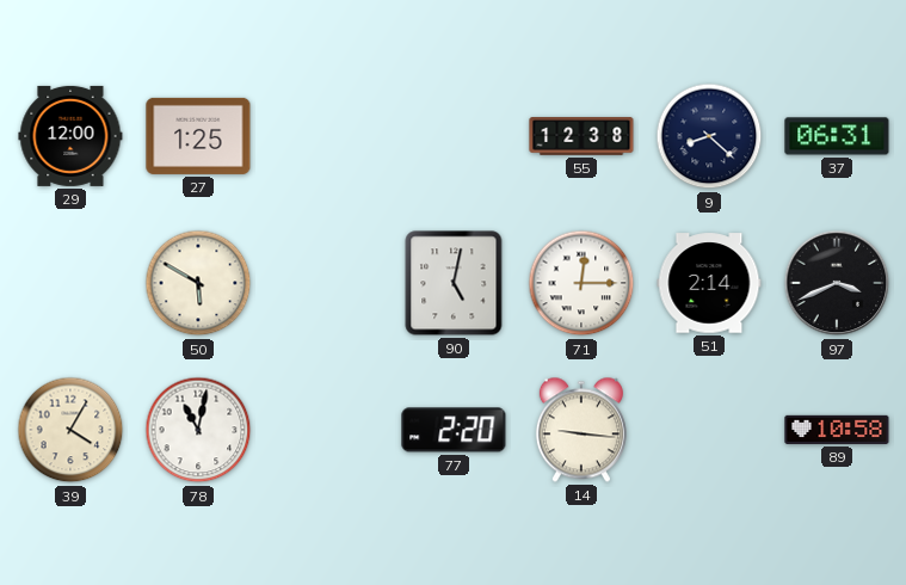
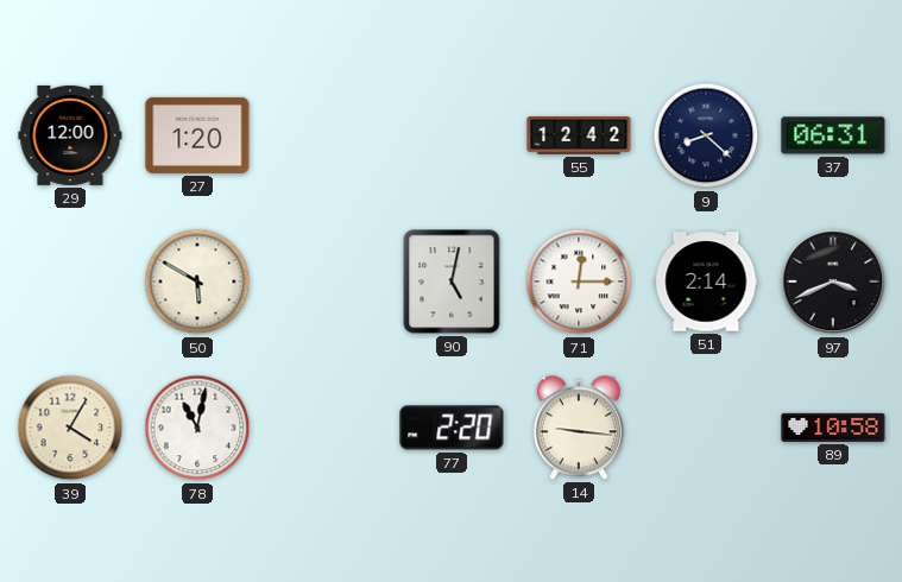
27: 1:25 -> 1:20 (197, 135)
55: 12:38 -> 12:42 (579, 135)
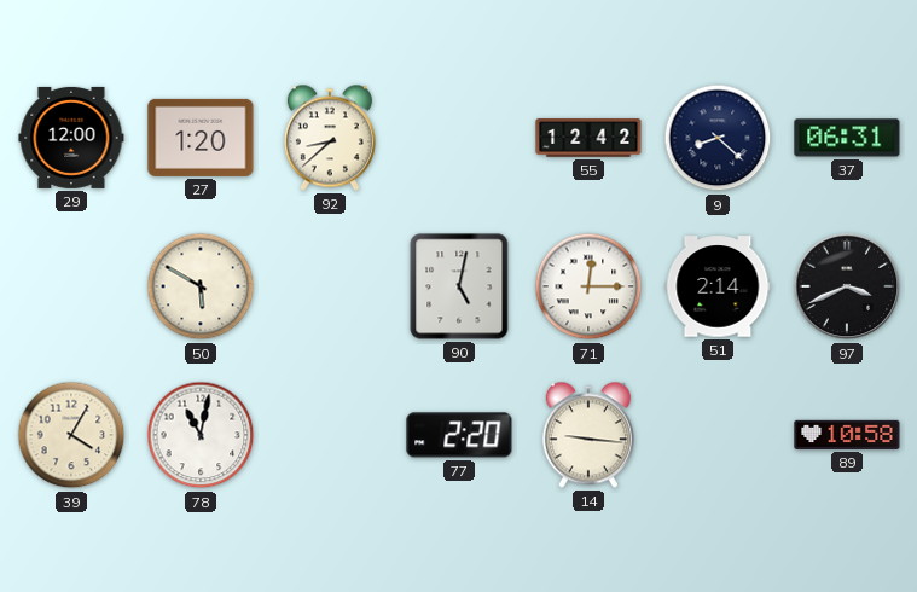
92: none -> 8:38 (330, 138)
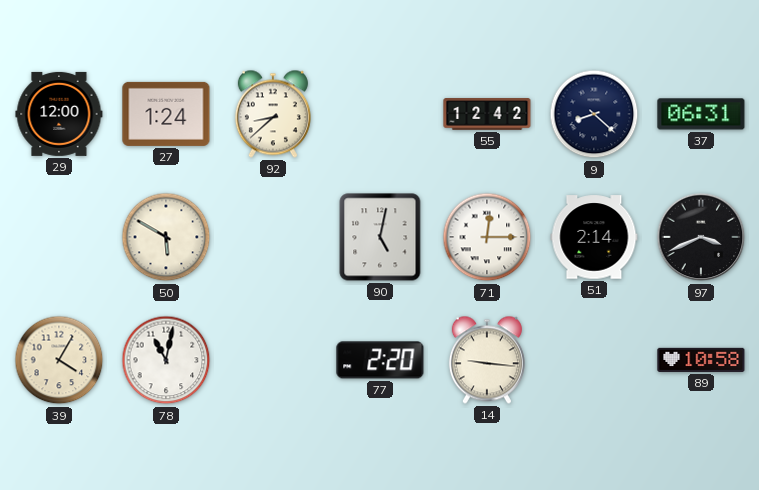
27: 1:20 -> 1:24 (166, 114)
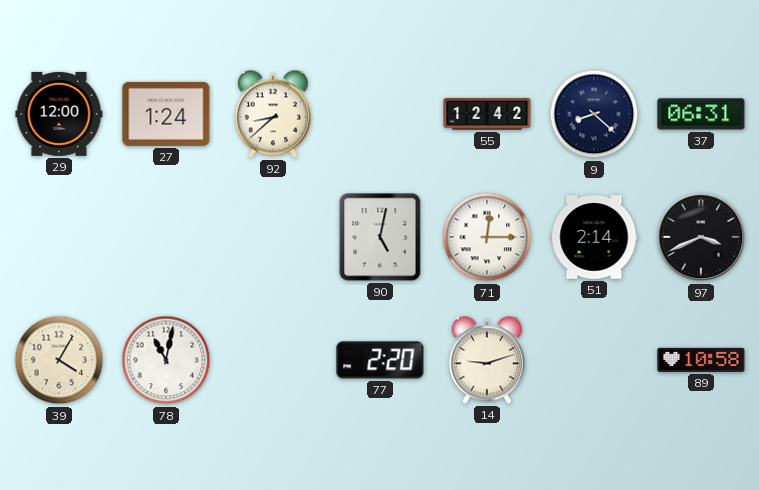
50: 5:50 -> none (166, 237)
14: 9:16 -> 9:12 (487, 360)
